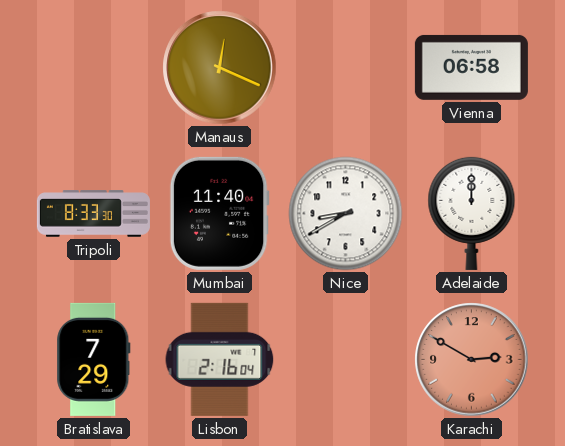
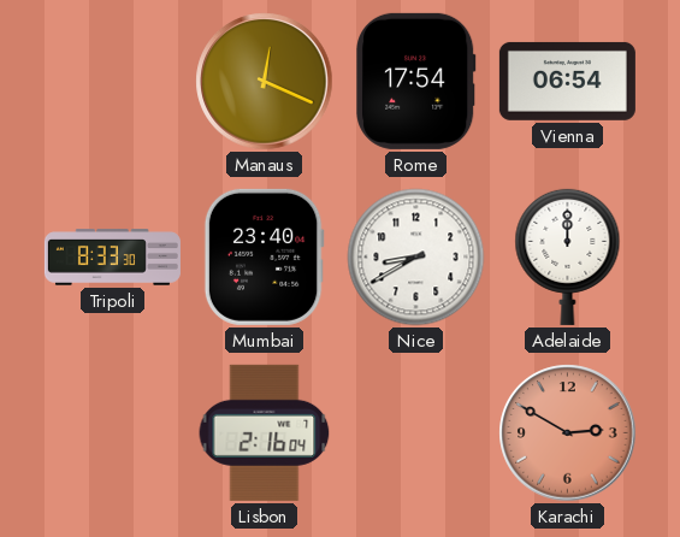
Rome: none -> 17:54 (416, 81)
Vienna: 06:58 -> 06:54 (567, 81)
Mumbai: 11:40 -> 23:40 (264, 256)
Bratislava: 7:29 -> none (94, 359)
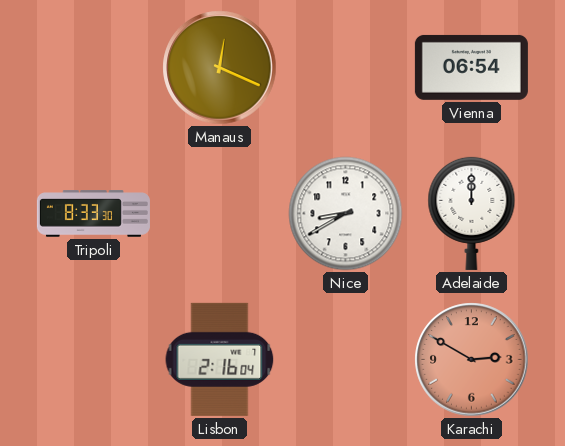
Rome: 17:54 -> none (416, 81)
Mumbai: 23:40 -> none (264, 256)
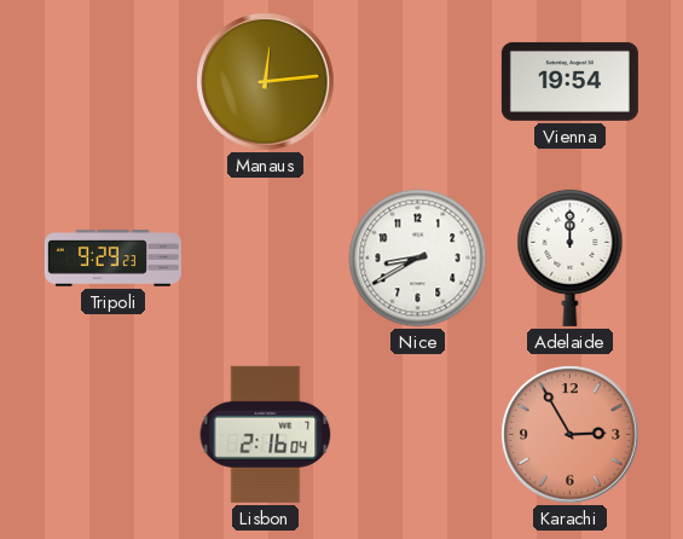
Manaus: 12:19 -> 12:14 (266, 82)
Vienna: 06:54 -> 19:54 (569, 81)
Tripoli: 8:33 -> 9:29 (112, 259)
Karachi: 2:50 -> 2:55 (571, 435)
